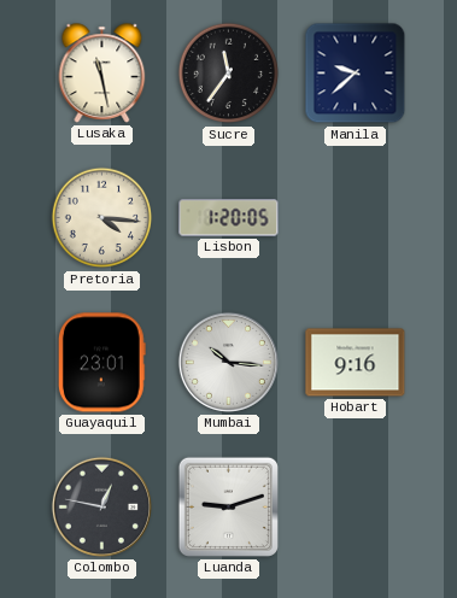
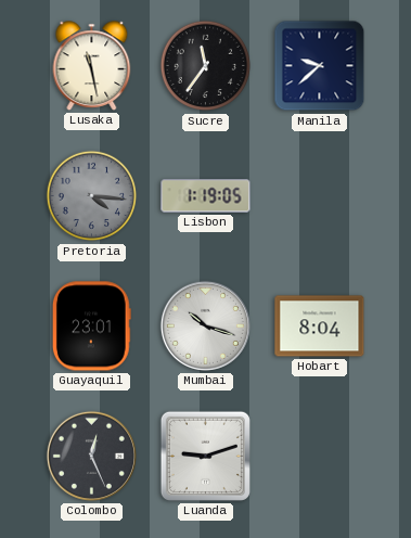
Pretoria dial: cream -> grey (92, 196)
Lisbon: 1:20 -> 1:19 (206, 196)
Mumbai: 10:16 -> 10:18 (205, 325)
Hobart: 9:16 -> 8:04 (320, 326)
Colombo: 12:47 -> 12:26 (91, 456)
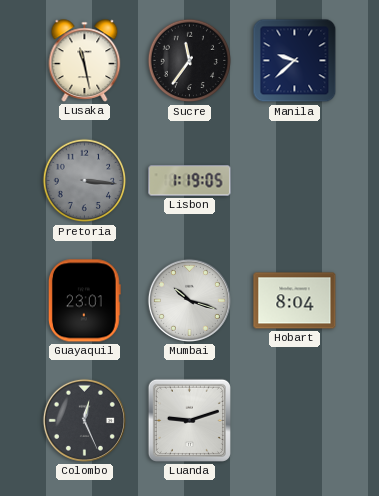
Pretoria: 4:16 -> 3:16 (85, 181)
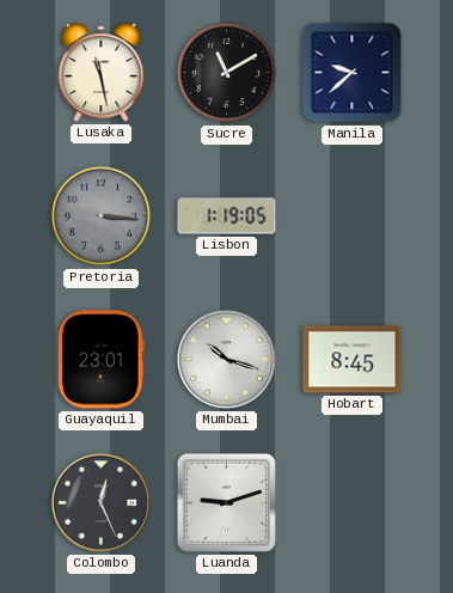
Sucre: 11:36 -> 11:10 (227, 73)
Hobart: 8:04 -> 8:45 (353, 360)
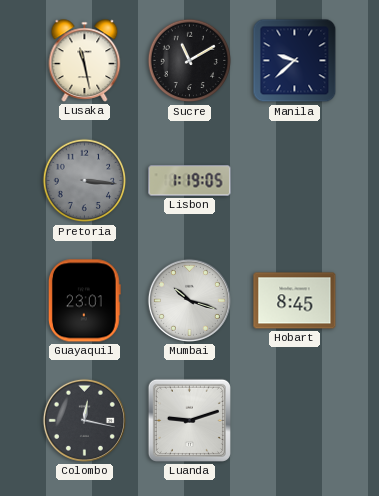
Colombo: 12:26 -> 12:17 (84, 420)
